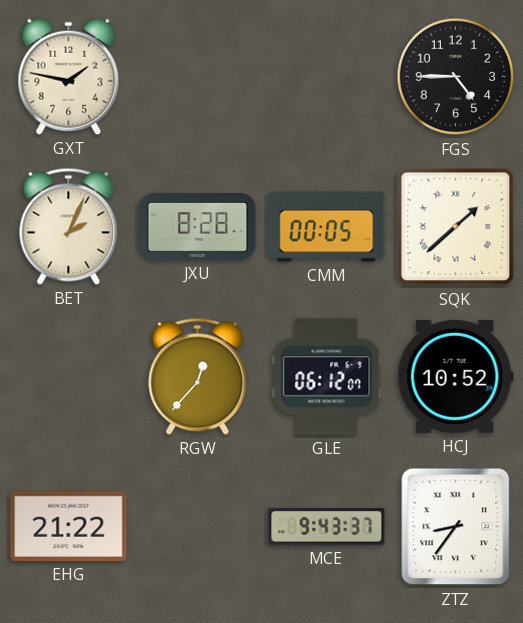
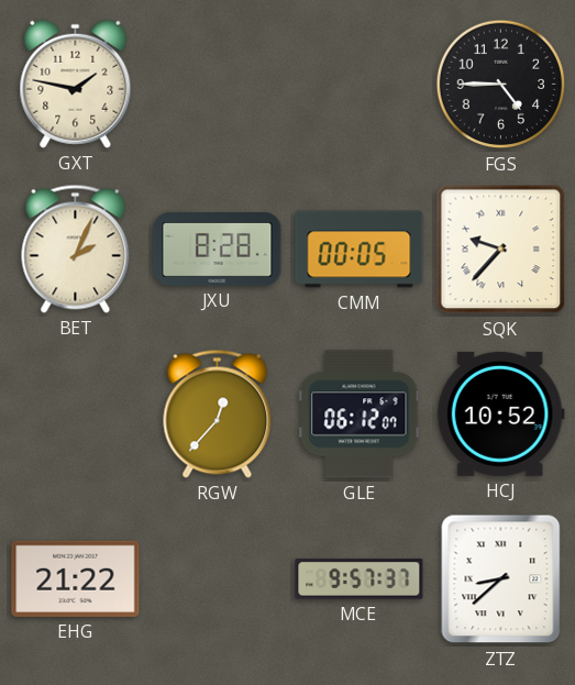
SQK: 1:38 -> 9:37 (501, 250)
MCE: 9:43 -> 9:57 (360, 579)
ZTZ: 8:36 -> 8:38 (501, 579)
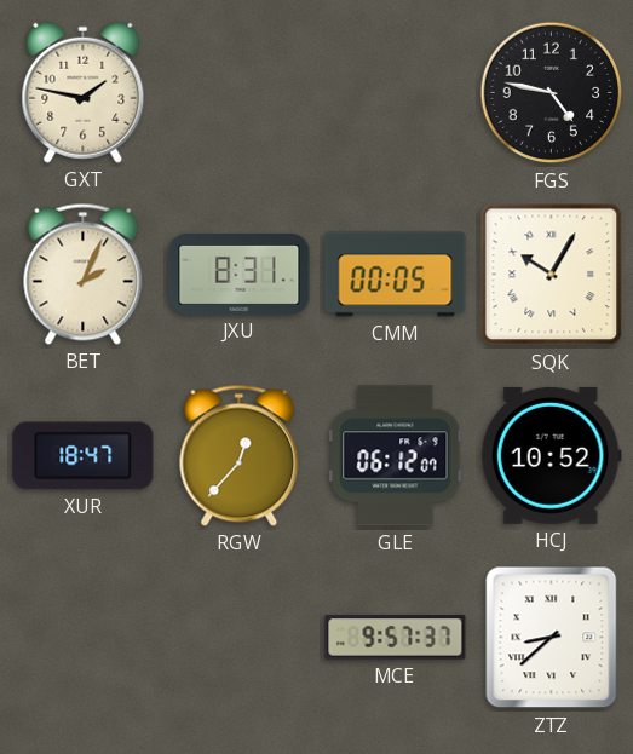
FGS: 4:45 -> 4:47 (552, 93)
JXU: 8:28 -> 8:31 (240, 274)
SQK: 9:37 -> 10:05 (552, 275)
XUR: none -> 18:47 (84, 456)
EHG: 21:22 -> none (76, 578)
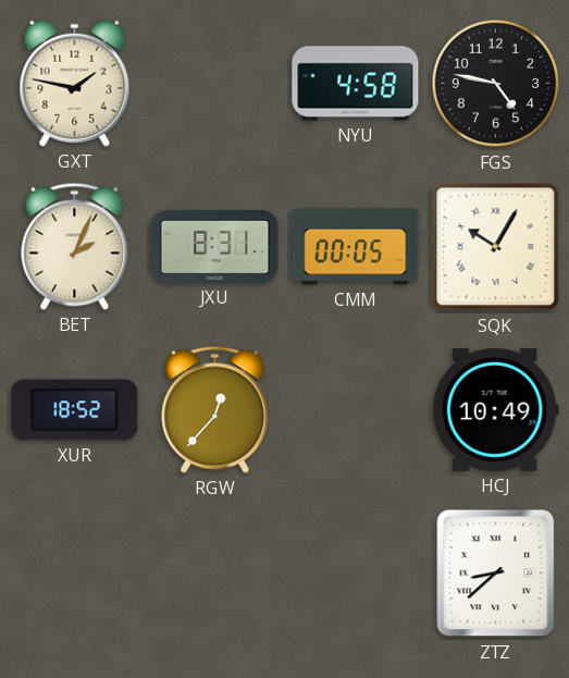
NYU: none -> 4:58 (356, 84)
XUR: 18:47 -> 18:52 (75, 410)
GLE: 06:12 -> none (396, 456)
HCJ: 10:52 -> 10:49 (495, 409)
MCE: 9:57 -> none (396, 638)
